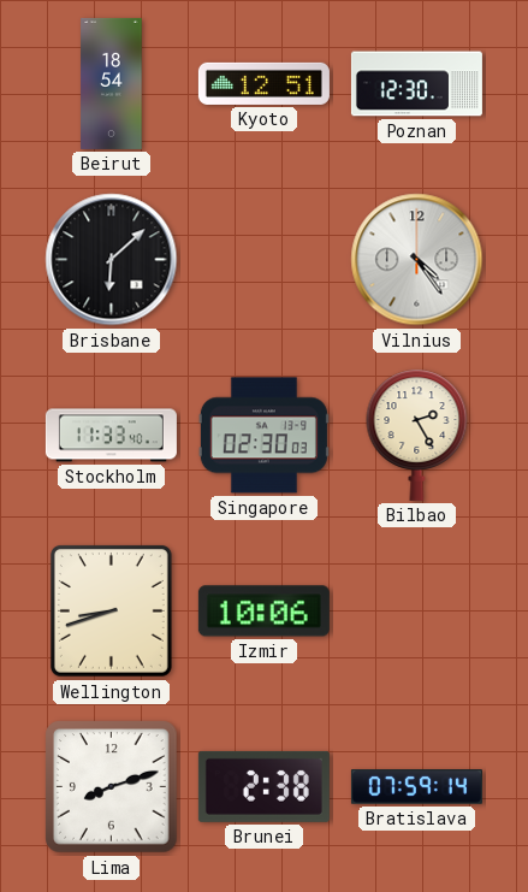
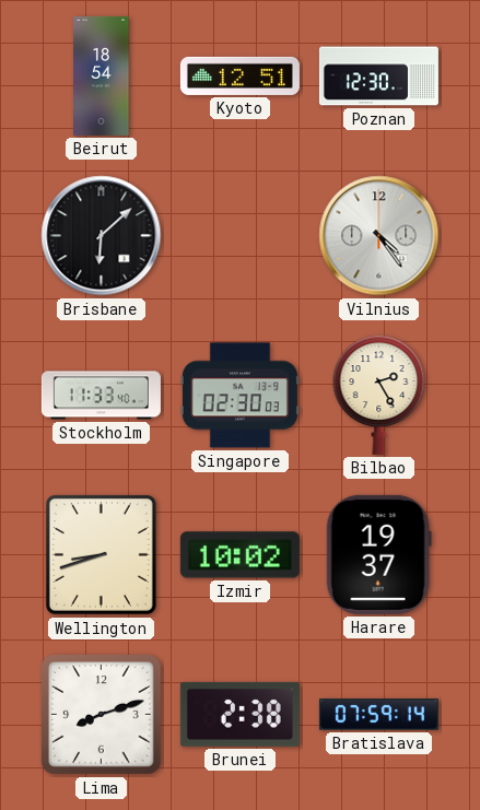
Izmir: 10:06 -> 10:02 (239, 555)
Harare: none -> 19:37 (378, 554)
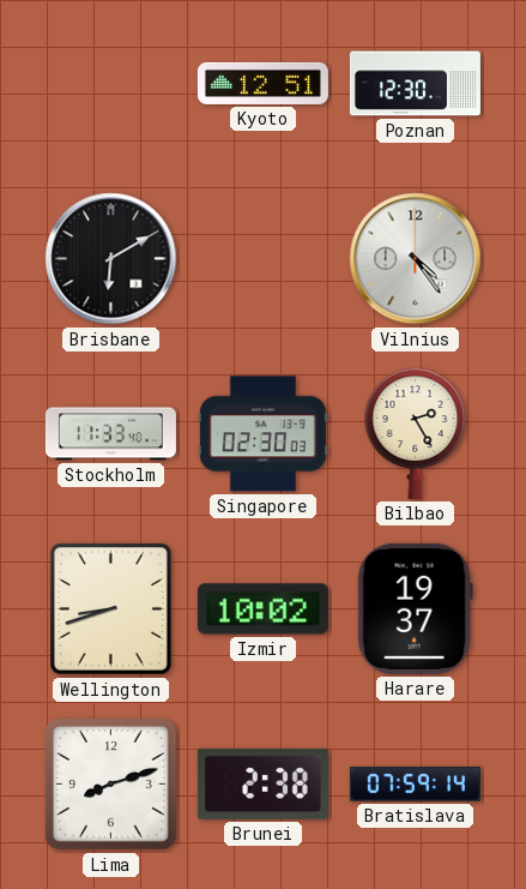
Beirut: 18:54 -> none (102, 75)
Brisbane: 6:08 -> 6:10 (111, 259)
